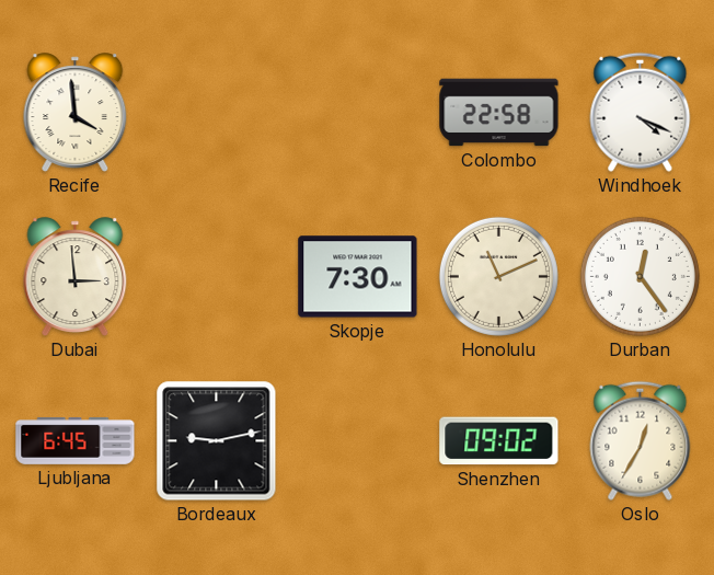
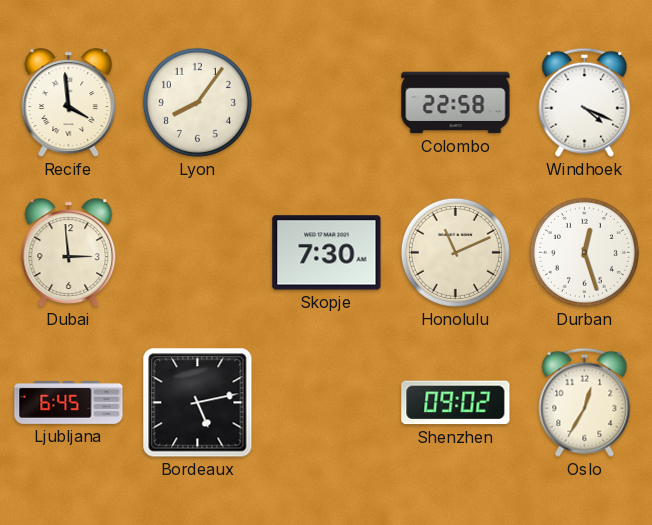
Lyon: none -> 8:06 (197, 102)
Durban: 12:24 -> 12:27 (584, 252)
Bordeaux: 9:13 -> 5:13 (198, 403)
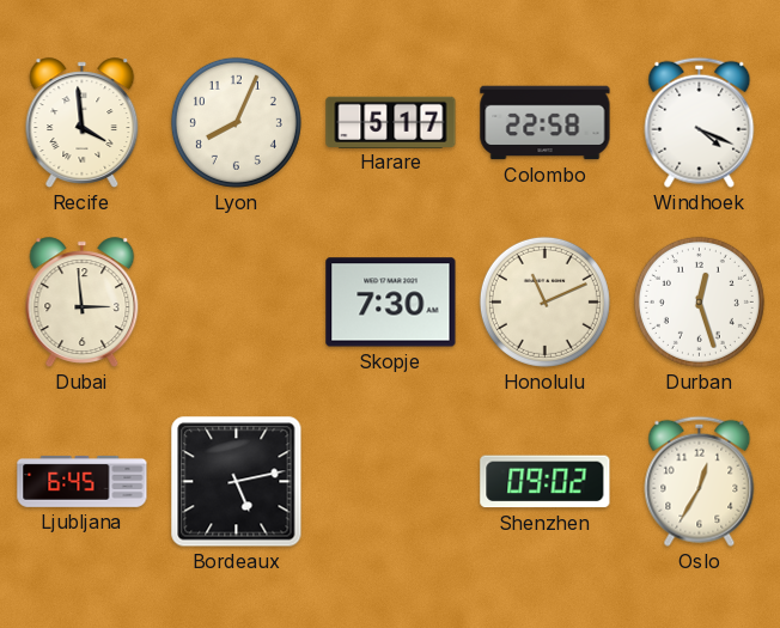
Lyon: 8:06 -> 8:04 (236, 122)
Harare: none -> 5:17 (391, 122)
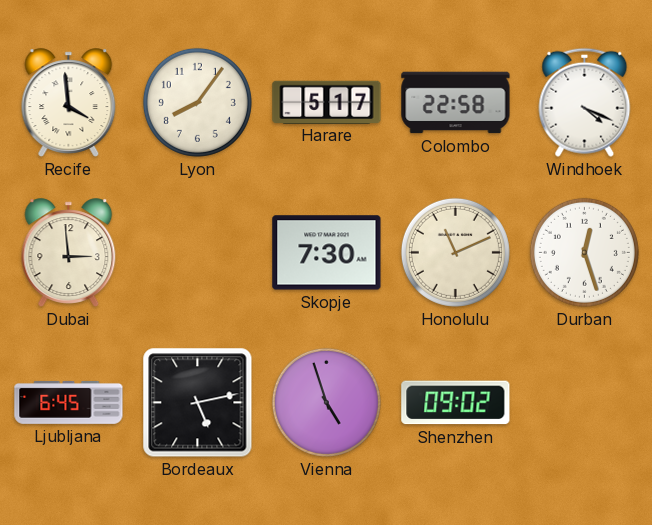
Lyon: 8:04 -> 8:06 (197, 102)
Vienna: none -> 4:57 (326, 402)
Oslo: 12:35 -> none (700, 481)
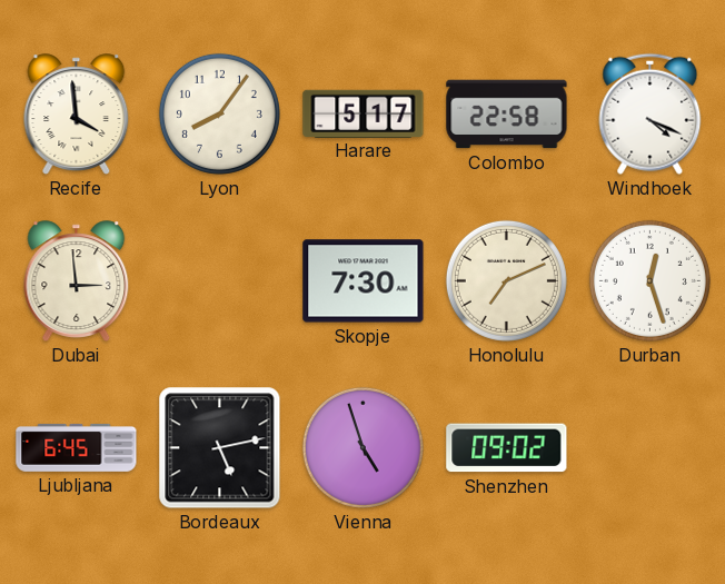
Honolulu: 11:11 -> 7:11 (506, 280)
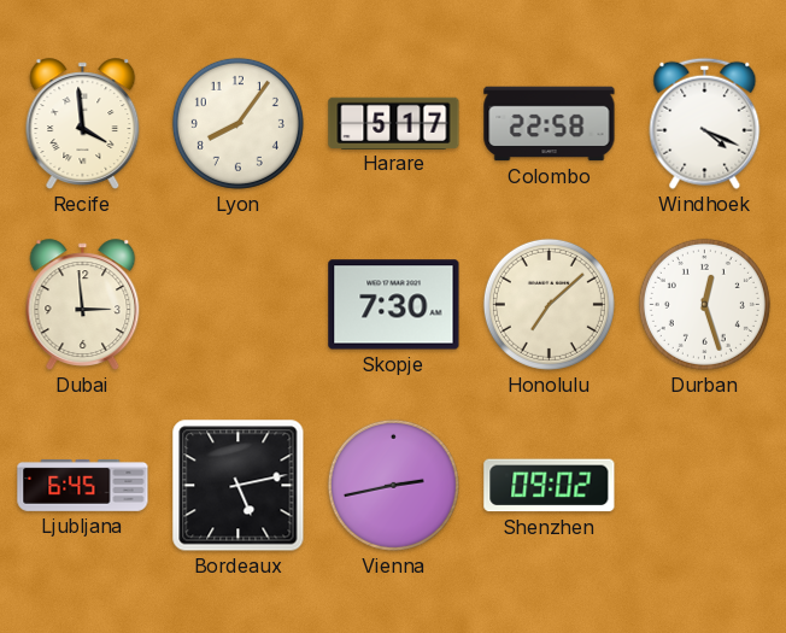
Honolulu: 7:11 -> 7:08 (549, 304)
Vienna: 4:57 -> 2:43 (393, 485)
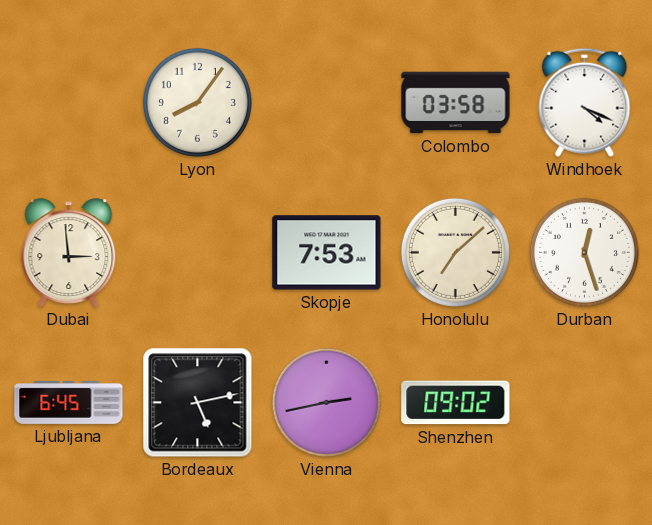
Recife: 3:59 -> none (83, 124)
Harare: 5:17 -> none (394, 123)
Colombo: 22:58 -> 03:58 (456, 103)
Skopje: 7:30 -> 7:53 (327, 253)
